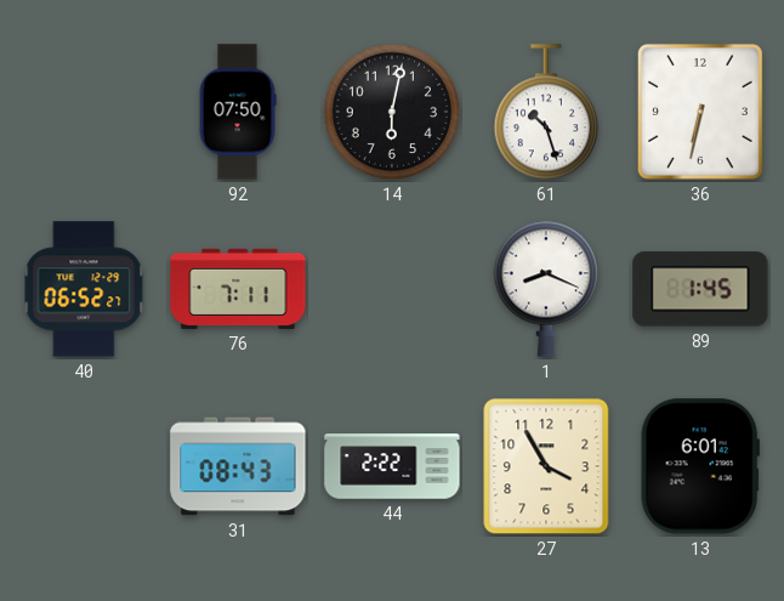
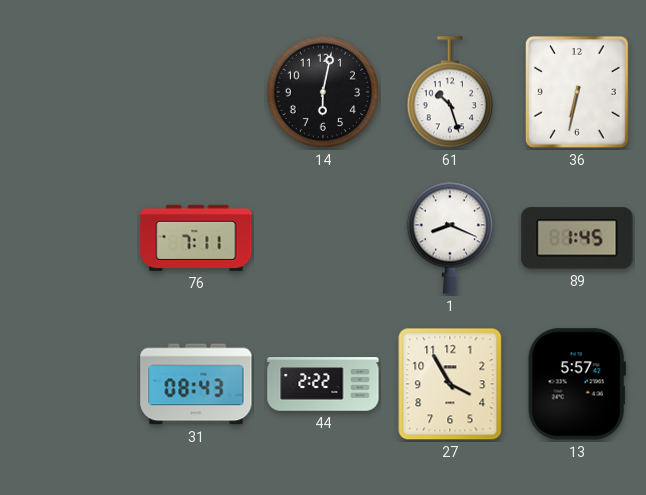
92: 07:50 -> none (238, 112)
40: 06:52 -> none (84, 289)
13: 6:01 -> 5:57 (577, 384)
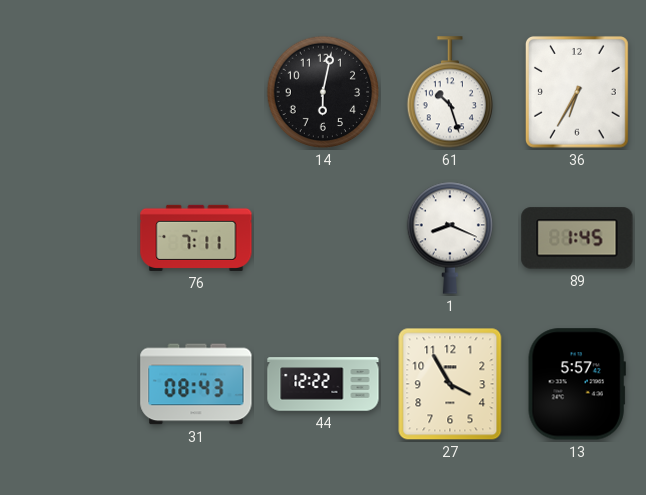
36: 6:32 -> 6:35 (577, 92)
44: 2:22 -> 12:22 (323, 384)
